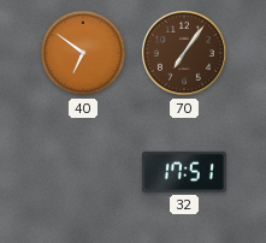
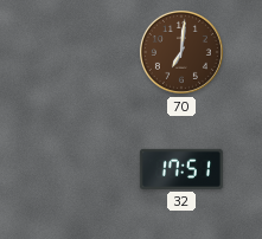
40: 6:51 -> none (83, 53)
70: 7:06 -> 7:01 (181, 52)
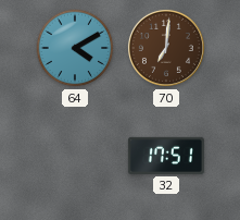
64: none -> 4:10 (75, 48)
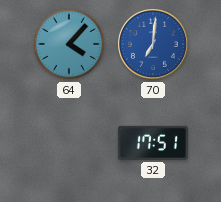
64: 4:10 -> 4:07 (69, 44)
70 dial: brown -> blue (153, 44)
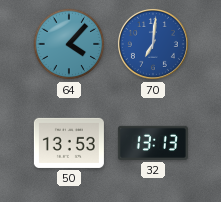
50: none -> 13:53 (69, 143)
32: 17:51 -> 13:13 (153, 143)
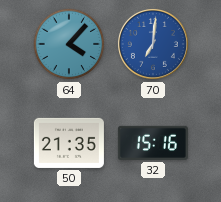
50: 13:53 -> 21:35 (69, 143)
32: 13:13 -> 15:16 (153, 143)
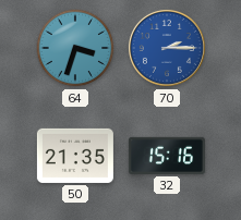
64: 4:07 -> 3:33 (75, 48)
70: 7:01 -> 2:15 (167, 48)
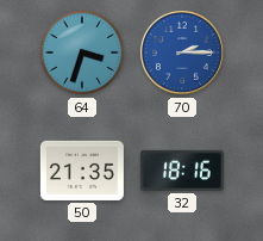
32: 15:16 -> 18:16 (182, 171)
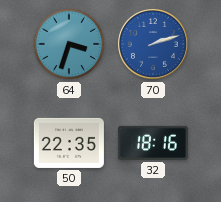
70: 2:15 -> 2:12 (153, 44)
50: 21:35 -> 22:35 (69, 143)
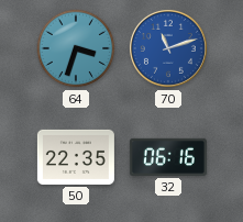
70: 2:12 -> 11:12 (168, 48)
32: 18:16 -> 06:16 (168, 157)
